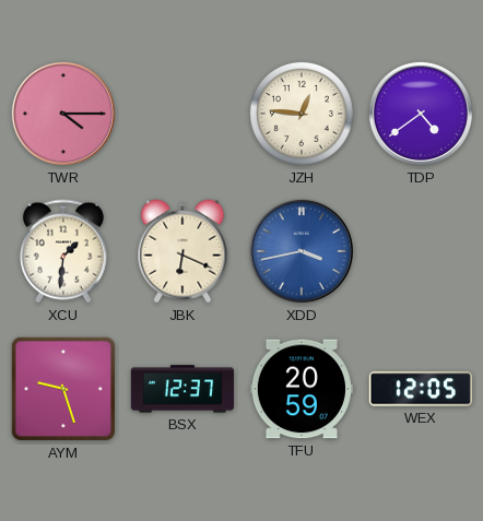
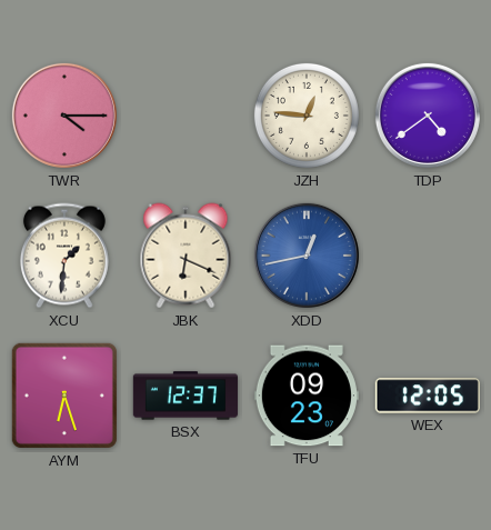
XDD: 3:43 -> 12:43 (307, 256)
AYM: 9:27 -> 6:27 (64, 396)
TFU: 20:59 -> 09:23 (307, 396)
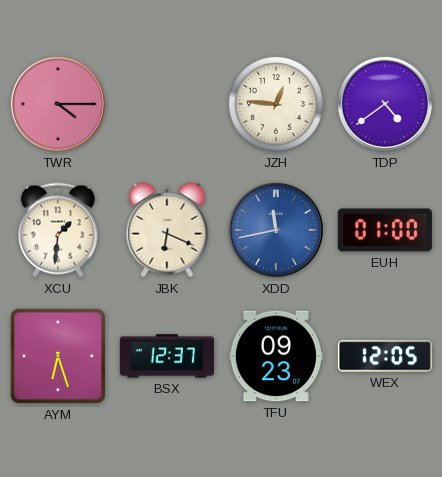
XDD: 12:43 -> 11:43 (276, 230)
EUH: none -> 01:00 (385, 230)
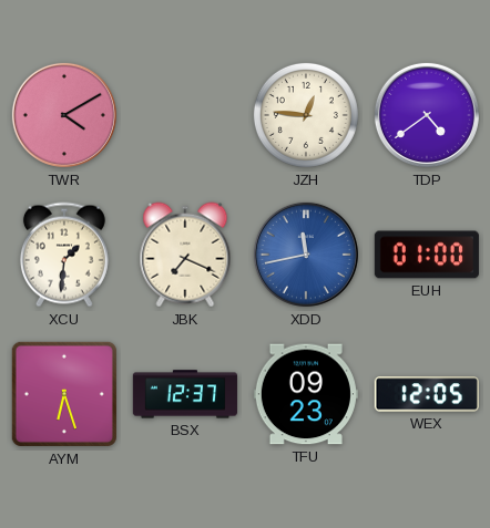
TWR: 4:15 -> 4:10 (64, 115)
JBK: 6:19 -> 7:19 (185, 255)
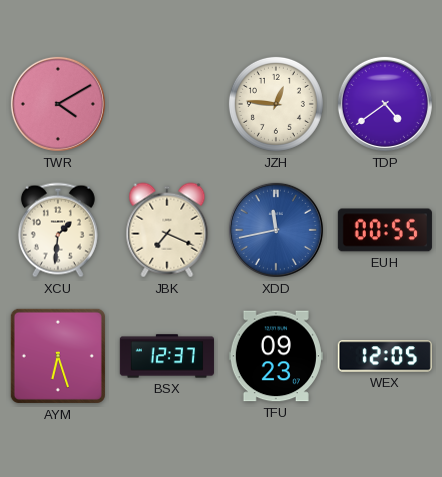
EUH: 01:00 -> 00:55 (385, 230)
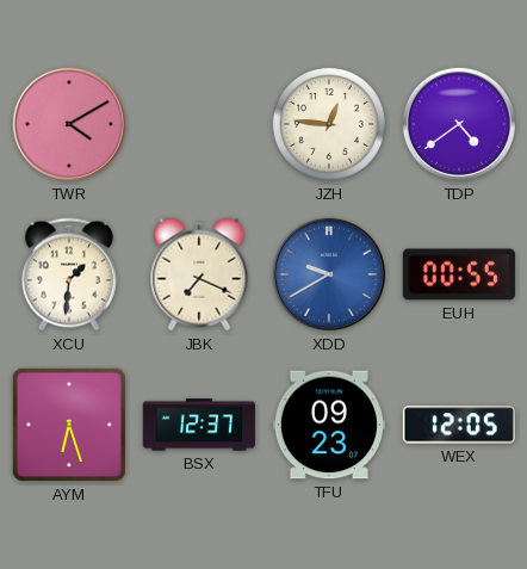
XDD: 11:43 -> 9:40 (329, 274)
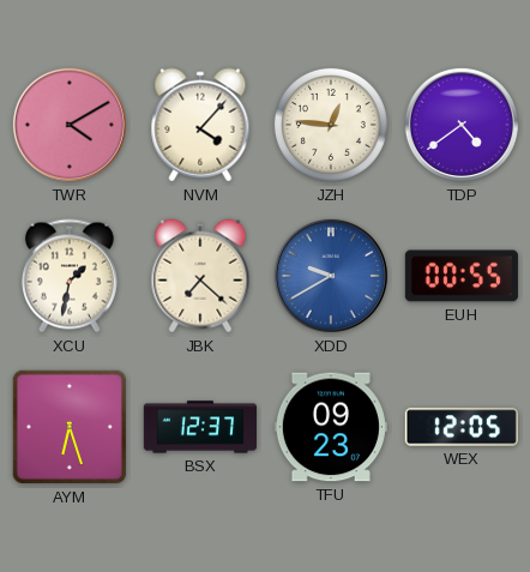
NVM: none -> 4:07 (200, 125)
XCU: 1:31 -> 1:32 (70, 276)
JBK: 7:19 -> 7:22 (200, 276)
